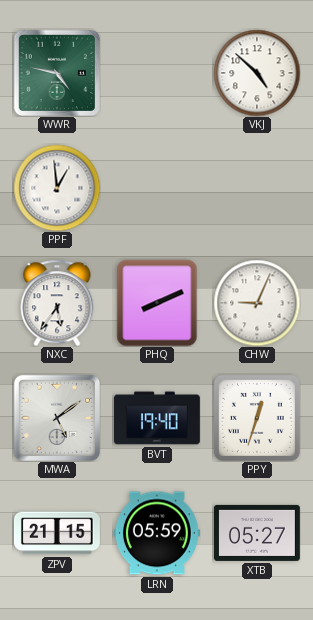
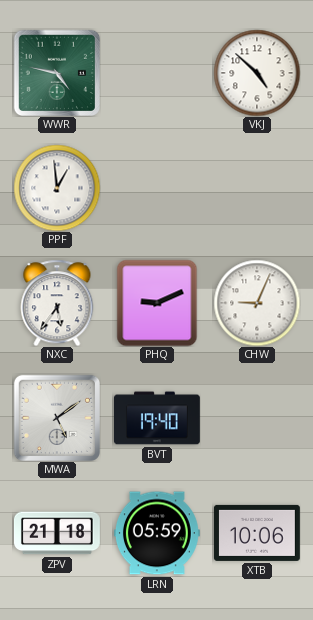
PHQ: 8:11 -> 9:11 (157, 303)
PPY: 12:33 -> none (257, 418)
ZPV: 21:15 -> 21:18 (57, 533)
XTB: 05:27 -> 10:06 (257, 533)
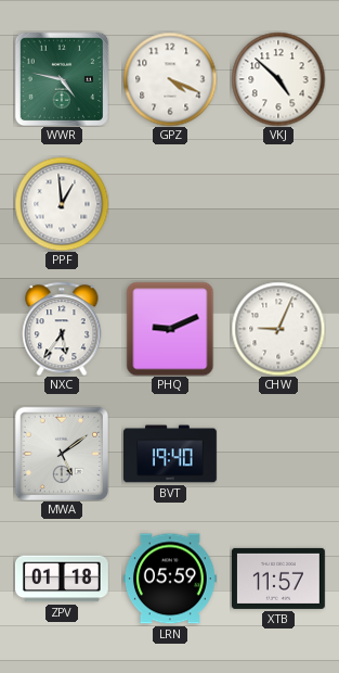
GPZ: none -> 4:19 (170, 79)
ZPV: 21:18 -> 01:18 (62, 579)
XTB: 10:06 -> 11:57 (278, 579)
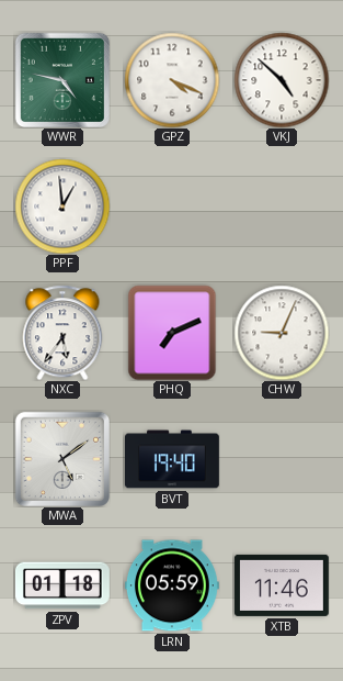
PHQ: 9:11 -> 7:11 (172, 333)
XTB: 11:57 -> 11:46 (282, 585)
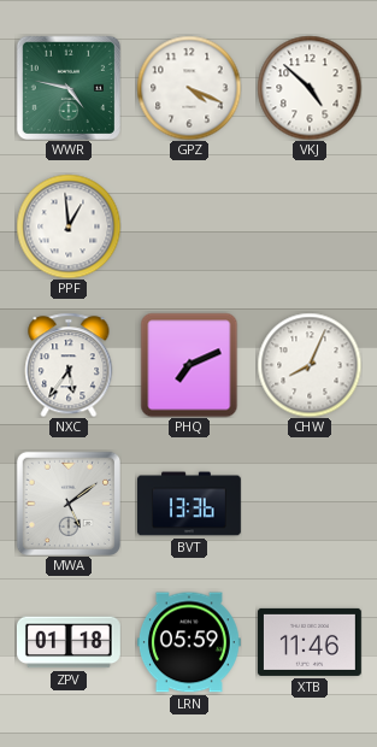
CHW: 9:04 -> 8:04 (310, 365)
BVT: 19:40 -> 13:36 (190, 504)
